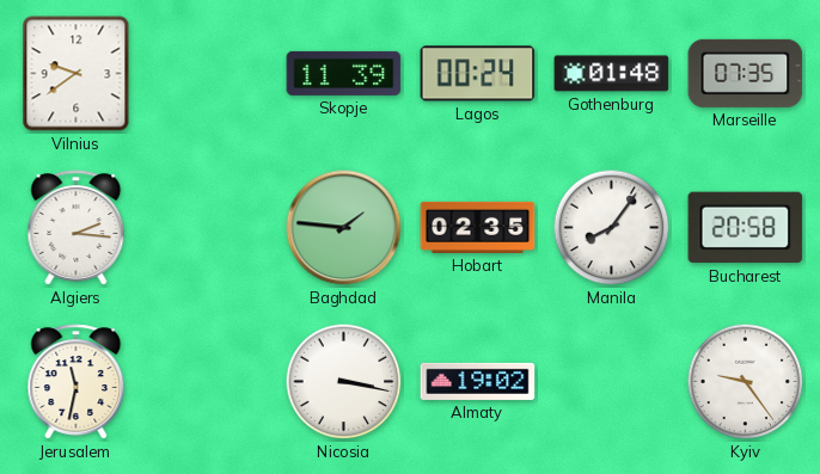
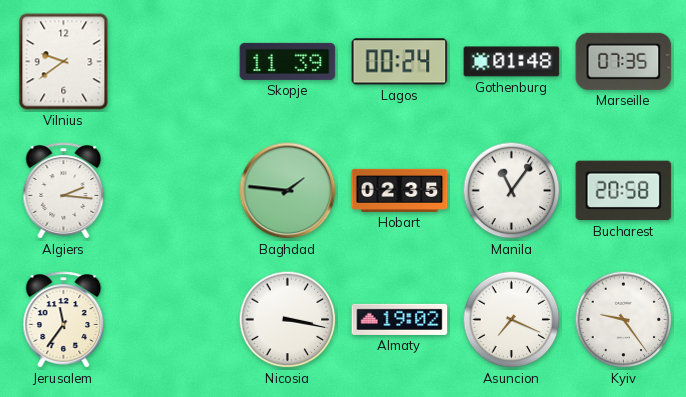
Manila: 8:06 -> 11:06 (512, 191)
Jerusalem: 11:32 -> 11:36 (64, 320)
Asuncion: none -> 7:19 (512, 320)
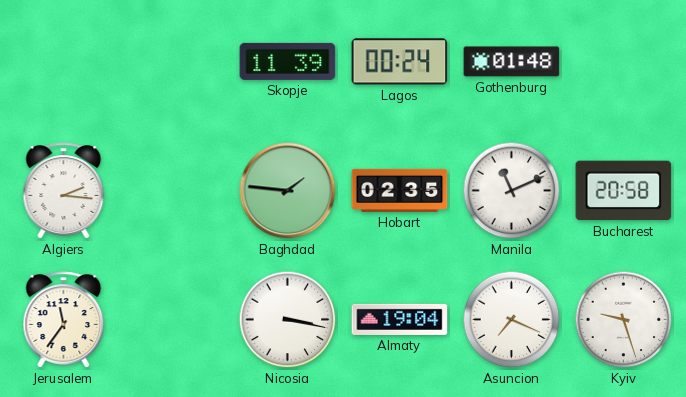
Vilnius: 9:39 -> none (64, 62)
Marseille: 07:35 -> none (624, 61)
Manila: 11:06 -> 11:11 (512, 191)
Almaty: 19:02 -> 19:04 (400, 319)
Kyiv: 9:24 -> 9:27 (624, 320)
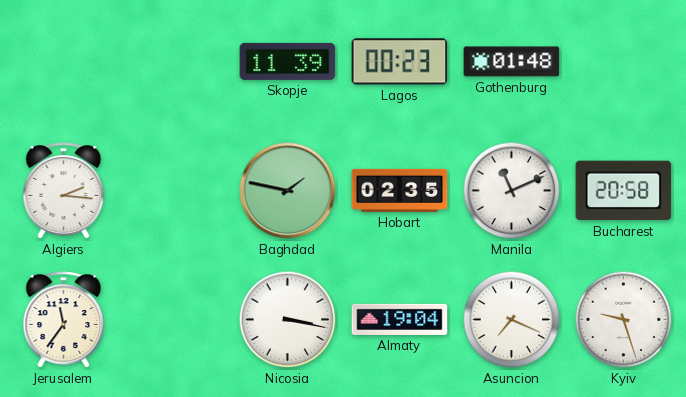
Lagos: 00:24 -> 00:23 (400, 62)
Baghdad: 1:46 -> 1:47 (288, 191)
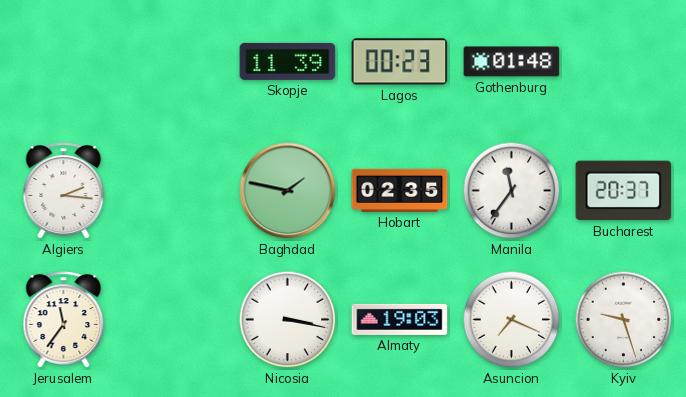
Manila: 11:11 -> 11:36 (512, 191)
Bucharest: 20:58 -> 20:37 (624, 191)
Almaty: 19:04 -> 19:03 (400, 319)
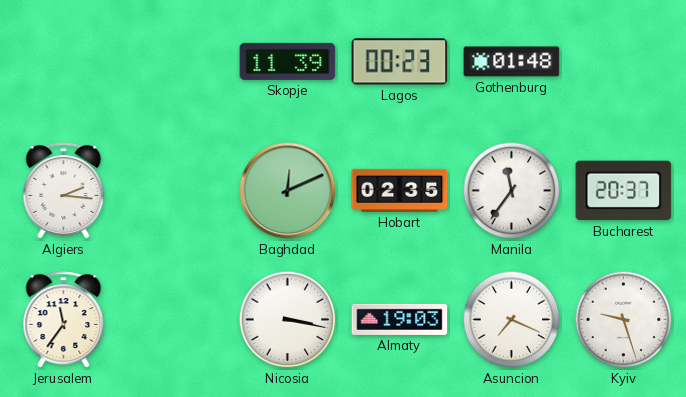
Baghdad: 1:47 -> 12:11 (288, 191)
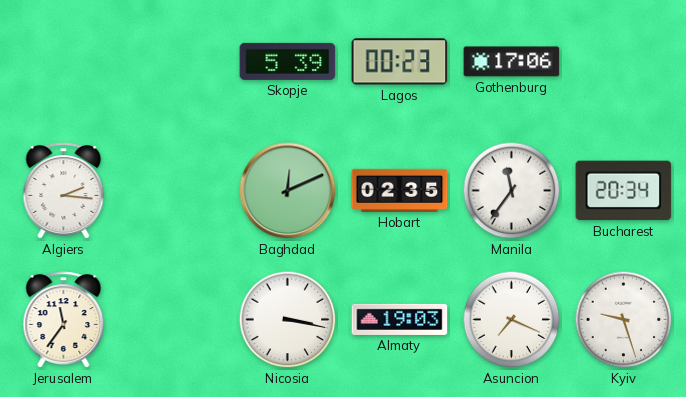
Skopje: 11:39 -> 5:39 (288, 61)
Gothenburg: 01:48 -> 17:06 (512, 62)
Bucharest: 20:37 -> 20:34 (624, 191)
